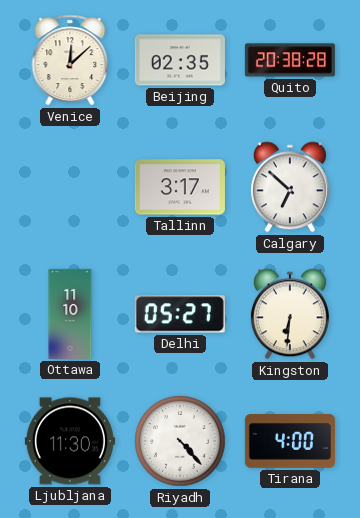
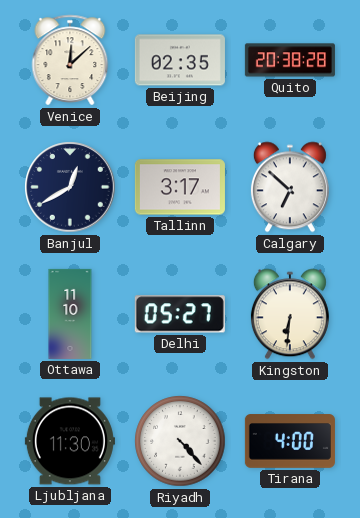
Banjul: none -> 12:40 (70, 187)
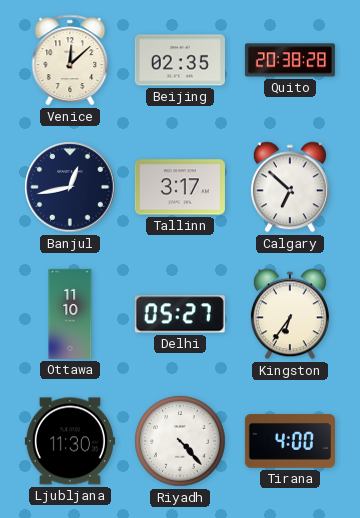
Banjul: 12:40 -> 12:43 (70, 187)
Kingston: 6:31 -> 6:36 (290, 314)
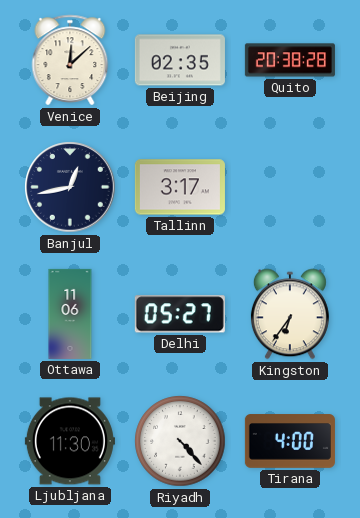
Calgary: 6:52 -> none (290, 187)
Ottawa: 11:10 -> 11:06 (70, 314)
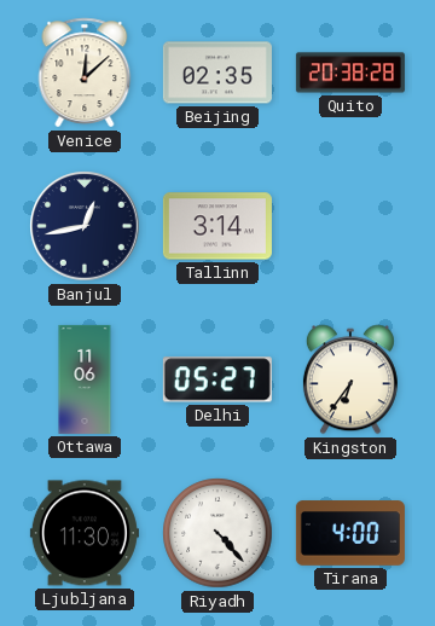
Tallinn: 3:17 -> 3:14 (217, 226)
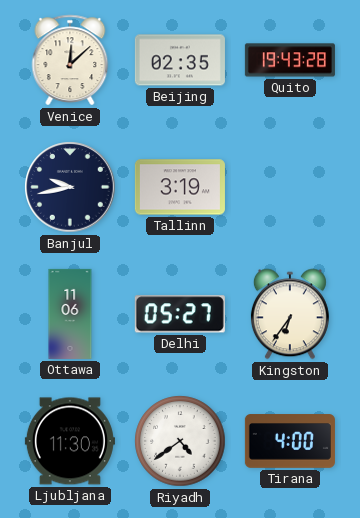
Quito: 20:38 -> 19:43 (290, 60)
Banjul: 12:43 -> 9:43 (70, 187)
Tallinn: 3:14 -> 3:19 (180, 187)
Riyadh: 4:23 -> 4:39 (180, 441)
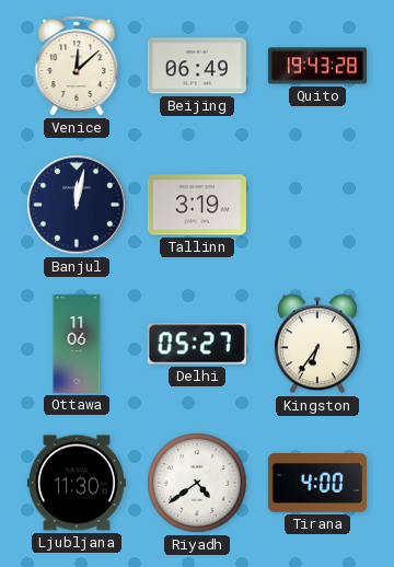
Beijing: 02:35 -> 06:49 (197, 66)
Banjul: 9:43 -> 12:02 (77, 205)
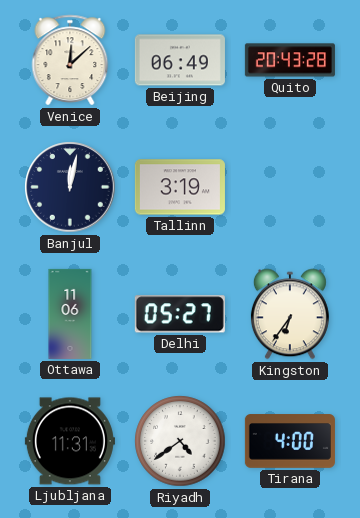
Quito: 19:43 -> 20:43 (290, 60)
Ljubljana: 11:30 -> 11:31 (70, 441)
